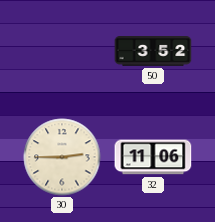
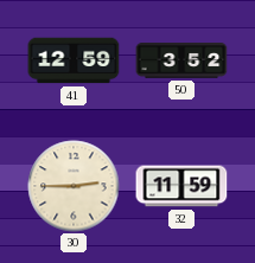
41: none -> 12:59 (74, 60)
32: 11:06 -> 11:59 (181, 186)
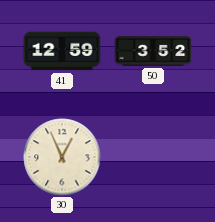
30: 2:45 -> 12:56 (62, 157)
32: 11:59 -> none (181, 186)
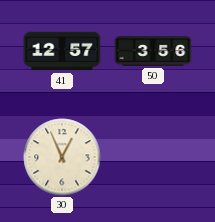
41: 12:59 -> 12:57 (62, 51)
50: 3:52 -> 3:56 (153, 51)
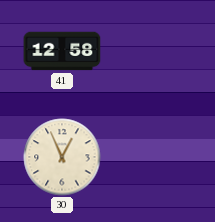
41: 12:57 -> 12:58 (62, 51)
50: 3:56 -> none (153, 51)
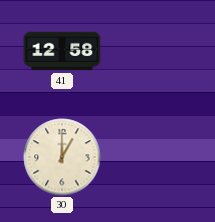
30: 12:56 -> 1:00 (62, 157)
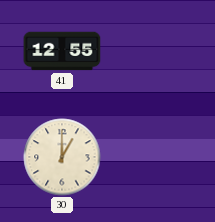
41: 12:58 -> 12:55 (62, 51)
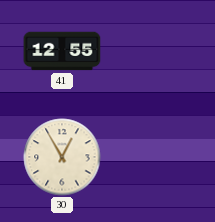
30: 1:00 -> 12:55 (62, 157)
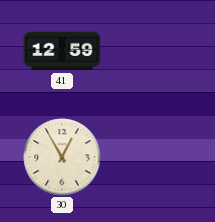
41: 12:55 -> 12:59 (62, 51)
